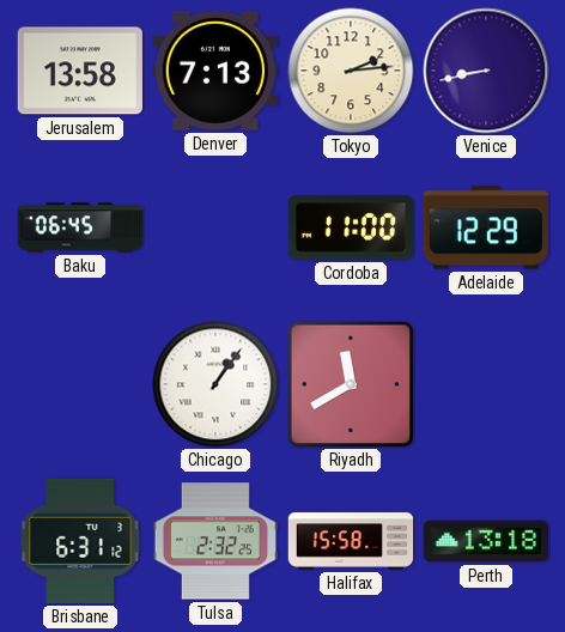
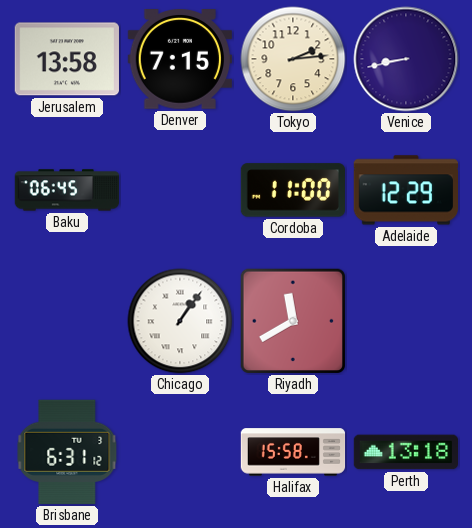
Denver: 7:13 -> 7:15 (180, 60)
Tulsa: 2:32 -> none (214, 541)
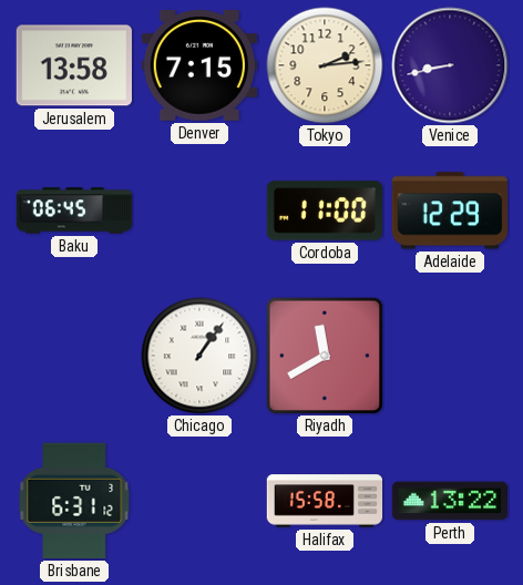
Perth: 13:18 -> 13:22 (449, 501)
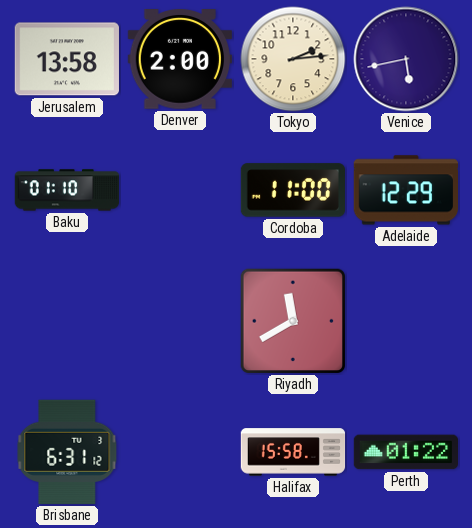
Denver: 7:15 -> 2:00 (180, 60)
Venice: 8:43 -> 5:43 (406, 59)
Baku: 06:45 -> 01:10 (67, 190)
Chicago: 1:06 -> none (199, 356)
Perth: 13:22 -> 01:22 (405, 452)
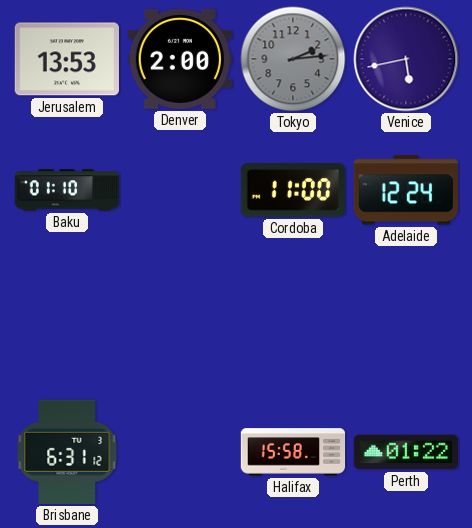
Jerusalem: 13:58 -> 13:53 (67, 59)
Tokyo dial: cream -> grey (293, 59)
Adelaide: 12:29 -> 12:24 (405, 190)
Riyadh: 11:40 -> none (293, 321)
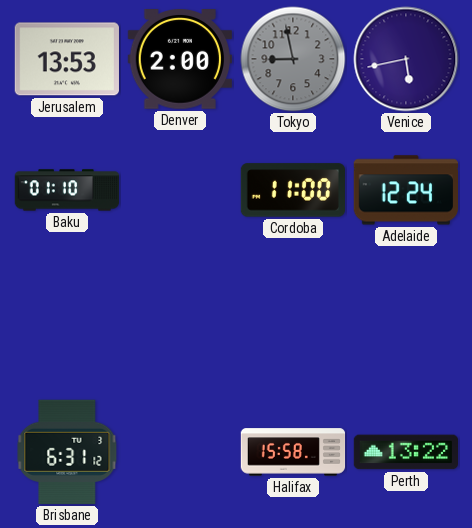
Tokyo: 2:14 -> 8:58 (293, 59)
Perth: 01:22 -> 13:22 (405, 452)
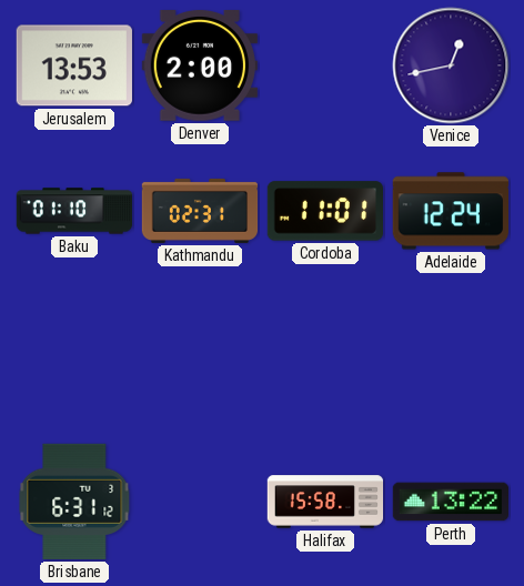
Tokyo: 8:58 -> none (293, 59)
Venice: 5:43 -> 12:43 (451, 65)
Kathmandu: none -> 02:31 (200, 211)
Cordoba: 11:00 -> 11:01 (324, 211)
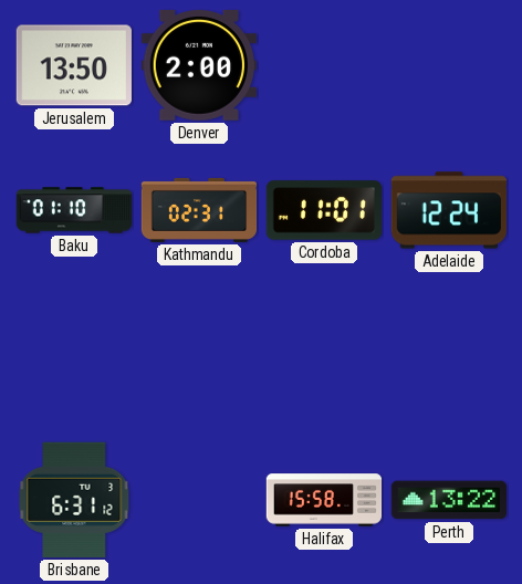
Jerusalem: 13:53 -> 13:50 (74, 65)
Venice: 12:43 -> none (451, 65)
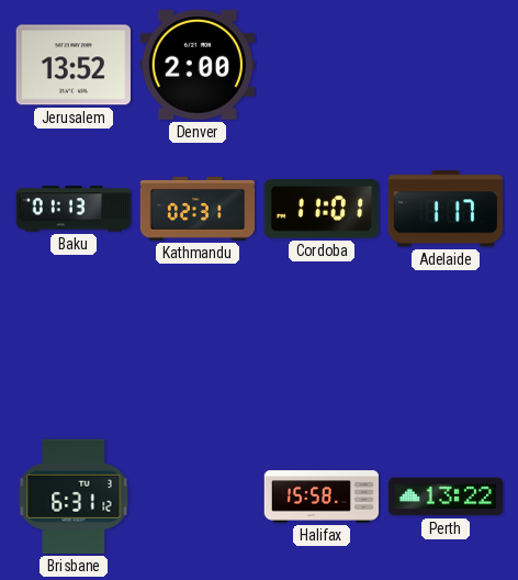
Jerusalem: 13:50 -> 13:52 (74, 65)
Baku: 01:10 -> 01:13 (74, 209)
Adelaide: 12:24 -> 1:17 (444, 209)
